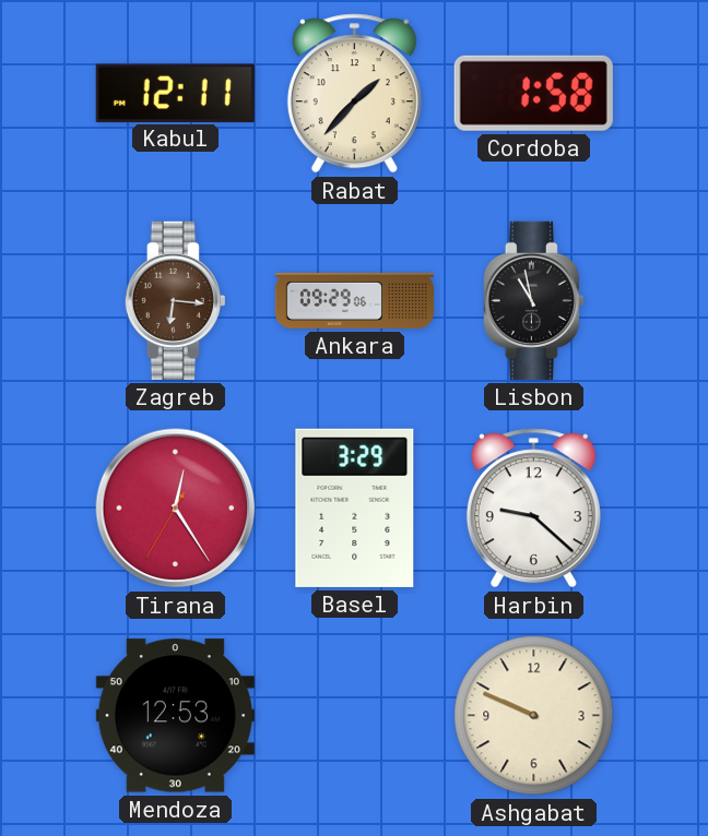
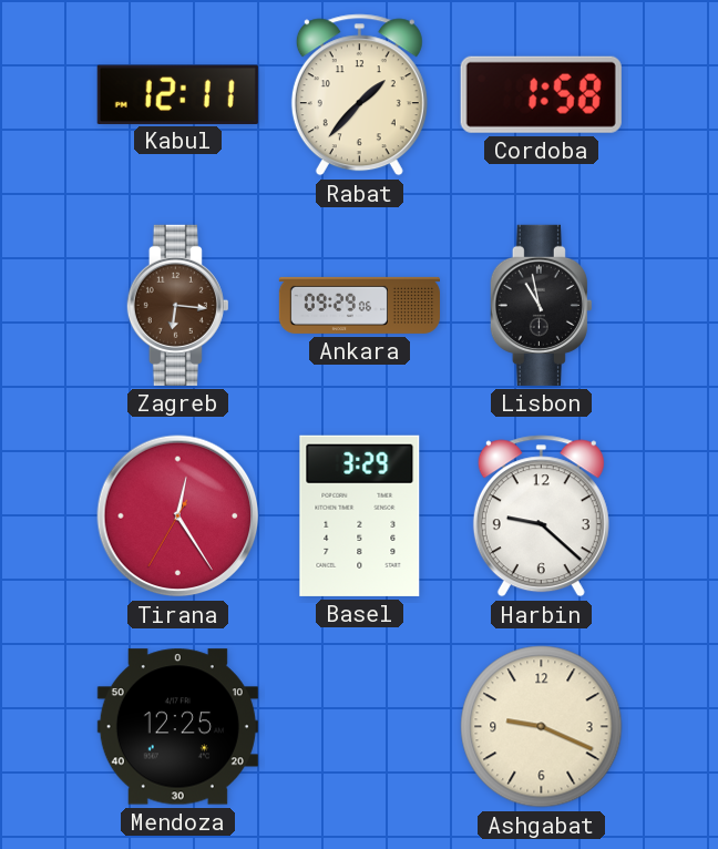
Mendoza: 12:53 -> 12:25 (177, 727)
Ashgabat: 9:49 -> 9:19 (542, 727)
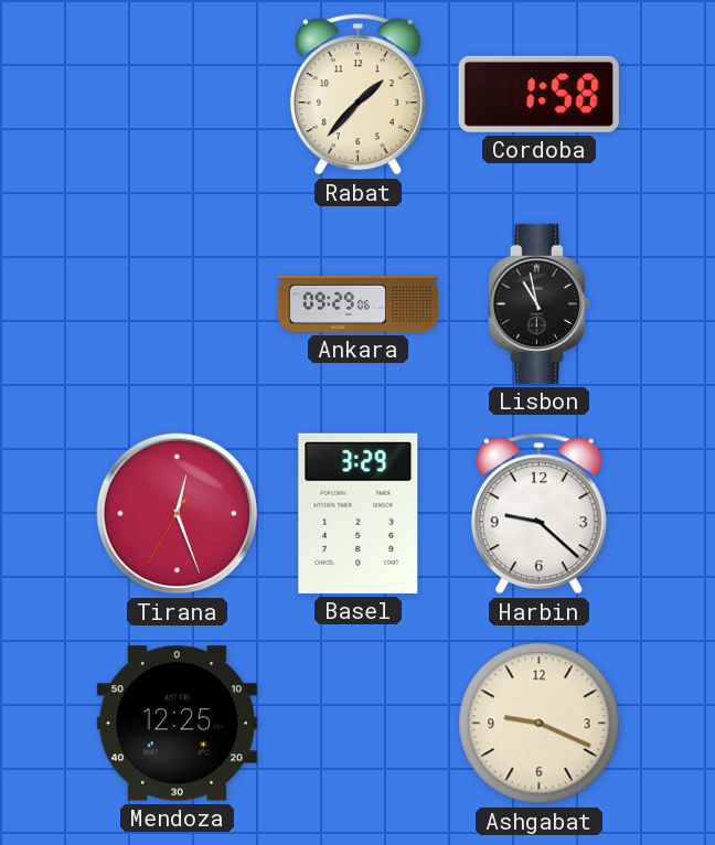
Kabul: 12:11 -> none (177, 94)
Zagreb: 6:16 -> none (177, 305)
Tirana: 12:24 -> 12:26 (178, 514)
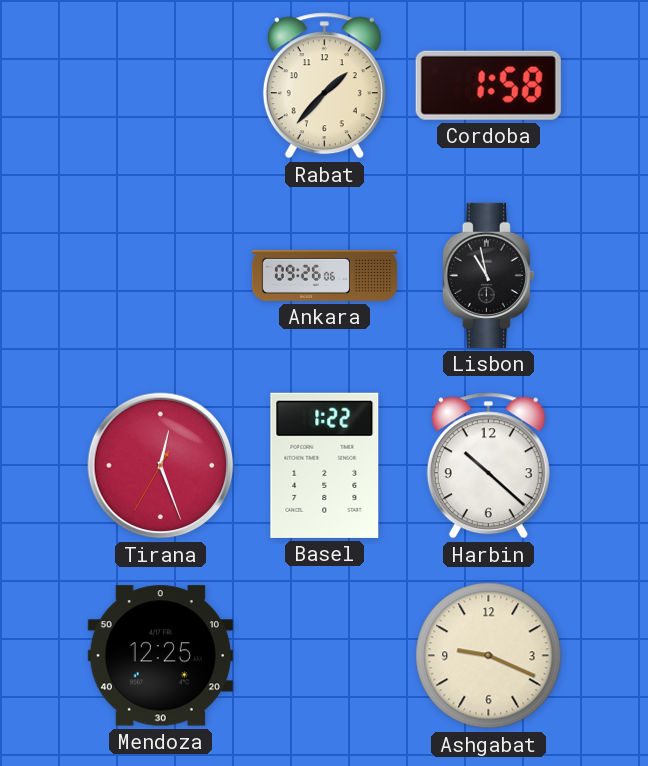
Ankara: 09:29 -> 09:26 (324, 275)
Basel: 3:29 -> 1:22 (325, 465)
Harbin: 9:22 -> 10:22 (488, 466)
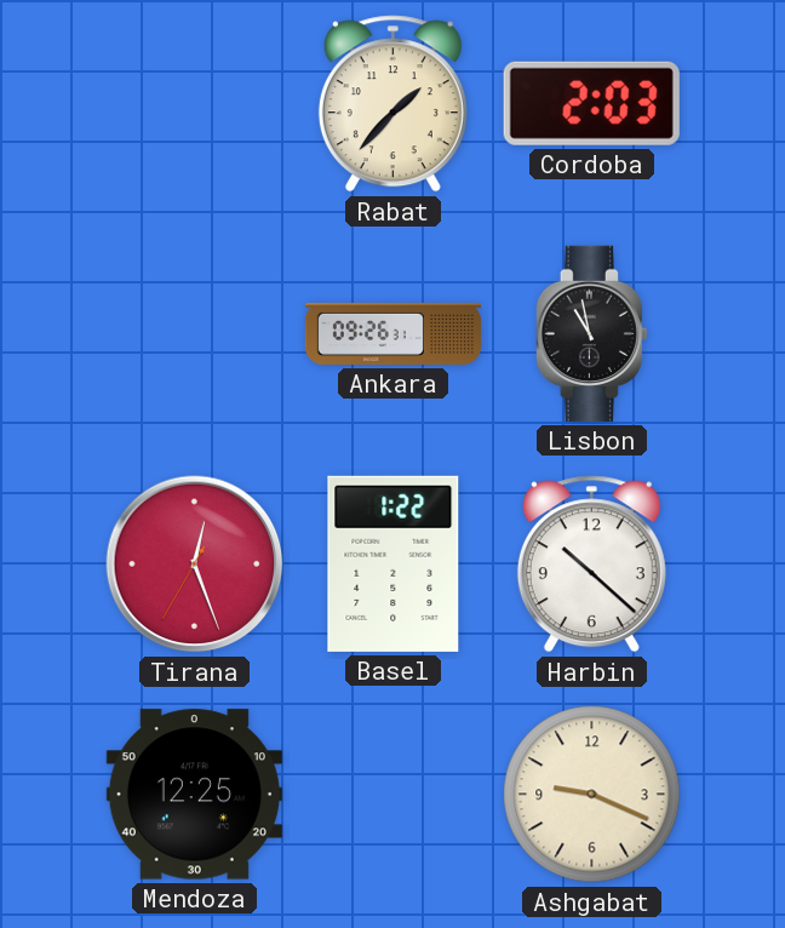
Cordoba: 1:58 -> 2:03 (591, 103)
Ankara: 09:26:06 -> 09:26:31 (392, 333)
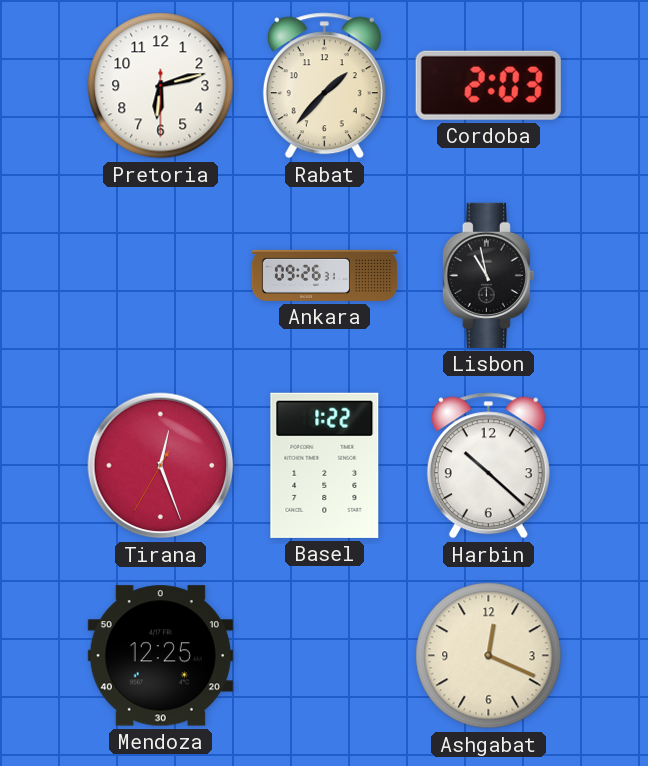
Pretoria: none -> 6:12 (161, 86)
Ashgabat: 9:19 -> 12:19 (489, 656)
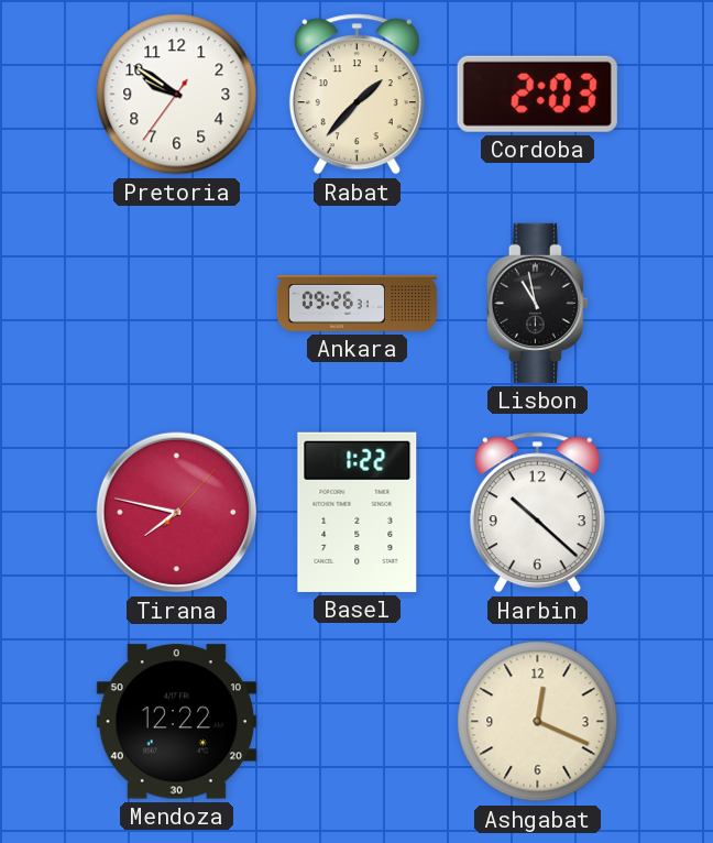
Pretoria: 6:12 -> 9:50 (177, 95)
Tirana: 12:26 -> 7:47 (177, 513)
Mendoza: 12:25 -> 12:22 (176, 722)
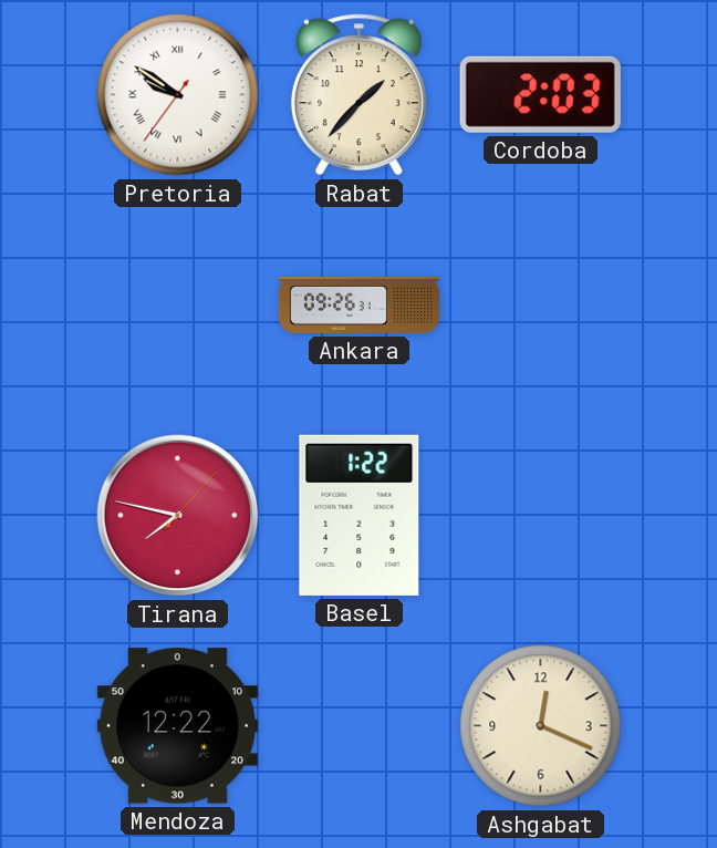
Pretoria numerals: Arabic -> Roman (178, 95)
Lisbon: 10:58 -> none (537, 303)
Harbin: 10:22 -> none (537, 513)
